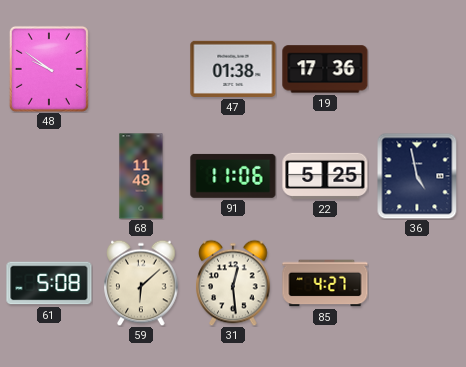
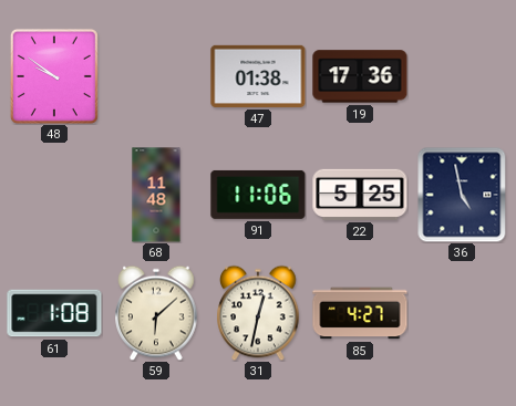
61: 5:08 -> 1:08 (54, 313)
31: 12:29 -> 12:32 (258, 313)
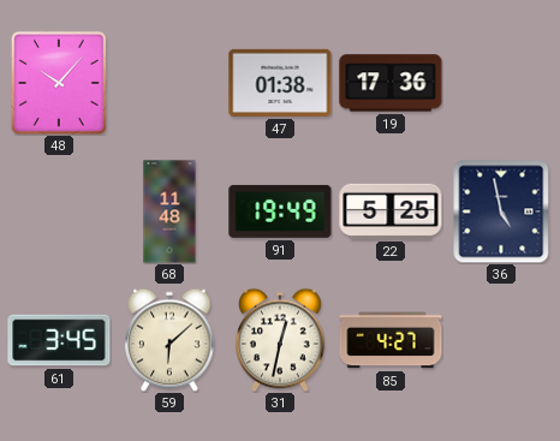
48: 9:51 -> 10:07 (59, 83)
91: 11:06 -> 19:49 (280, 211)
61: 1:08 -> 3:45 (59, 340)
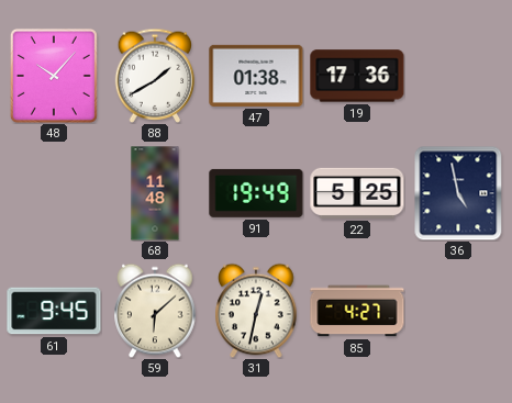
88: none -> 1:40 (155, 76)
61: 3:45 -> 9:45 (54, 311)
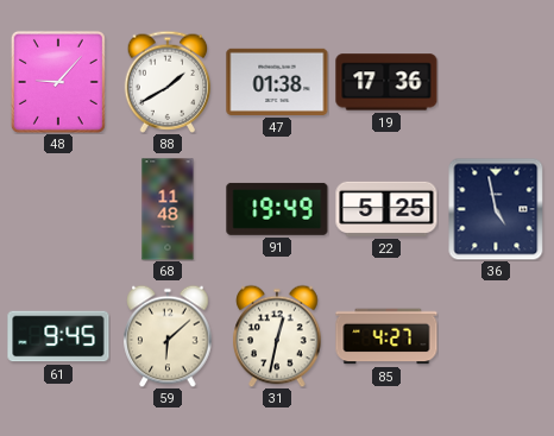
48: 10:07 -> 9:07 (58, 82)
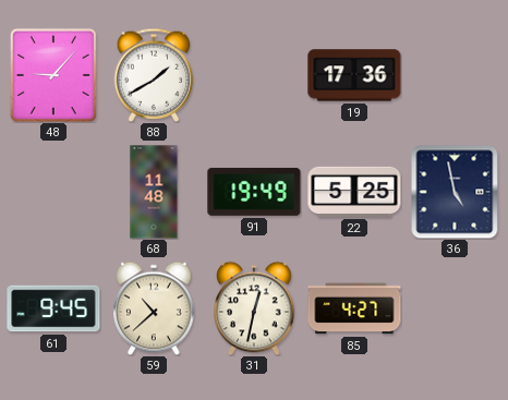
47: 01:38 -> none (277, 82)
59: 6:08 -> 10:38 (154, 308)
